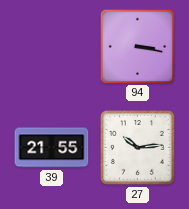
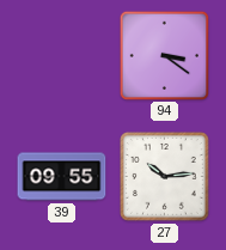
94: 3:17 -> 3:21 (164, 55)
39: 21:55 -> 09:55 (62, 177)
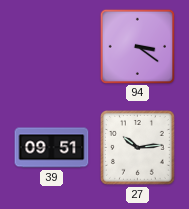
39: 09:55 -> 09:51 (52, 148)
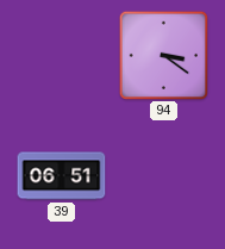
39: 09:51 -> 06:51 (62, 176)
27: 10:14 -> none (138, 148)
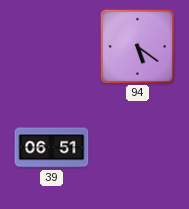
94: 3:21 -> 5:21 (137, 46)
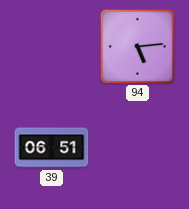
94: 5:21 -> 5:14 (137, 46)
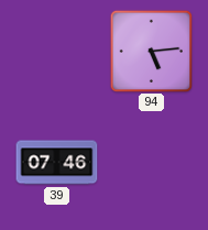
39: 06:51 -> 07:46 (57, 163)
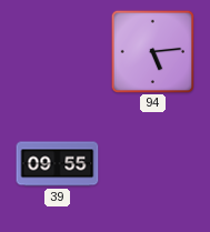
39: 07:46 -> 09:55 (58, 164)
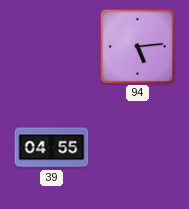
39: 09:55 -> 04:55 (52, 148)
